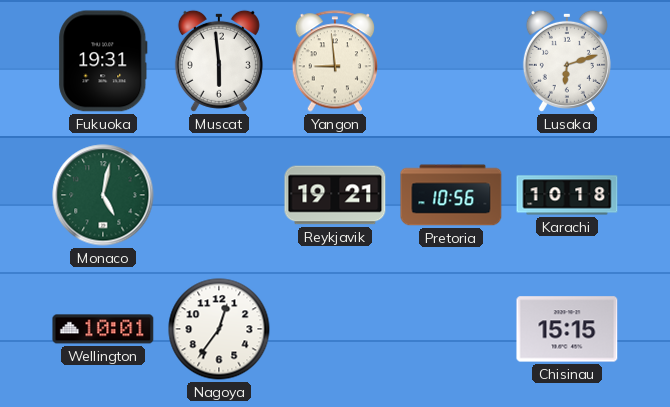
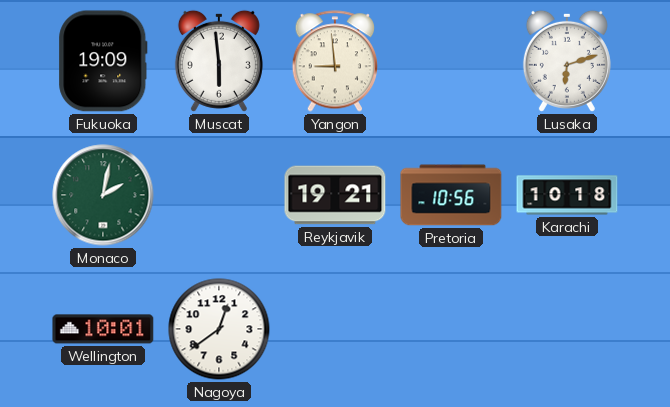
Fukuoka: 19:31 -> 19:09 (103, 61)
Monaco: 5:02 -> 2:02 (103, 195)
Nagoya: 12:36 -> 12:39 (219, 329)
Chisinau: 15:15 -> none (567, 329)
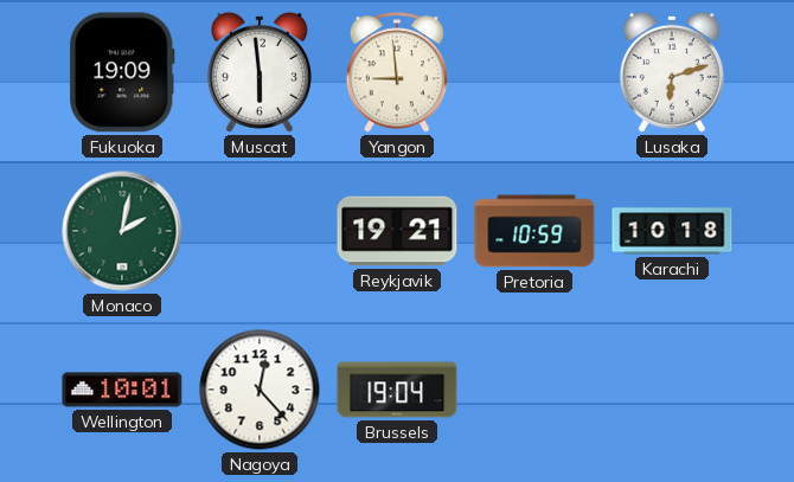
Pretoria: 10:56 -> 10:59 (534, 231)
Nagoya: 12:39 -> 12:23 (260, 390)
Brussels: none -> 19:04 (397, 390)
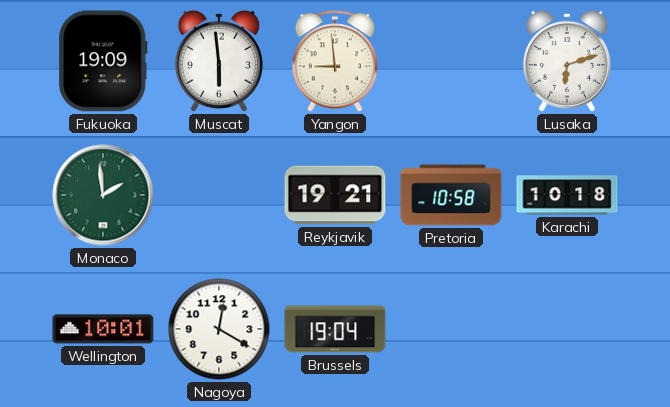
Monaco: 2:02 -> 1:59 (103, 195)
Pretoria: 10:59 -> 10:58 (451, 195)
Nagoya: 12:23 -> 12:20 (219, 329)
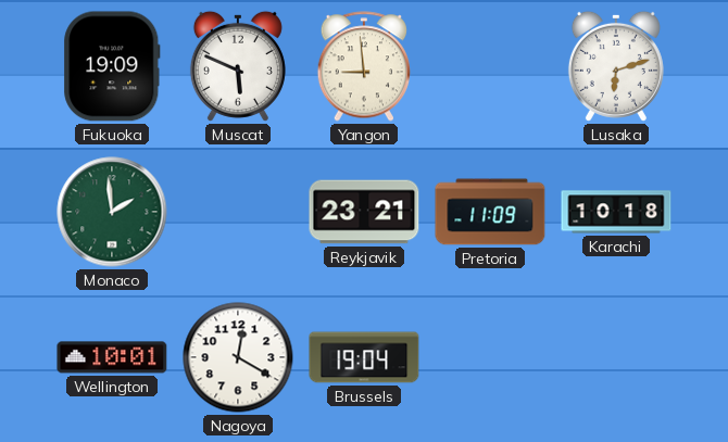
Muscat: 5:59 -> 5:49 (238, 66)
Reykjavik: 19:21 -> 23:21 (364, 212)
Pretoria: 10:58 -> 11:09 (490, 212)
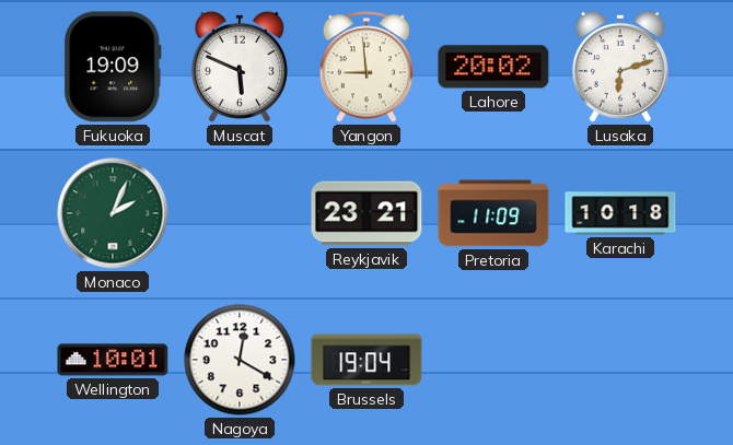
Lahore: none -> 20:02 (493, 67)
Monaco: 1:59 -> 2:04 (113, 213)
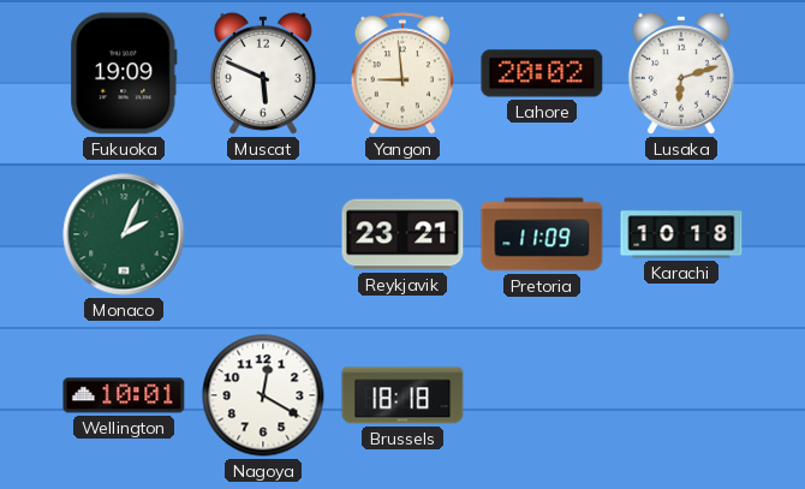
Brussels: 19:04 -> 18:18 (402, 395)
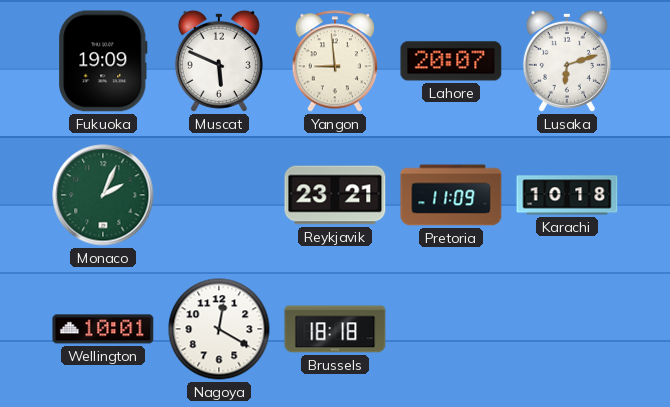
Lahore: 20:02 -> 20:07 (451, 61)
